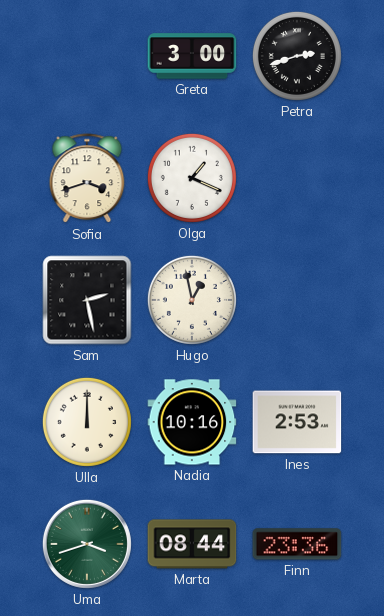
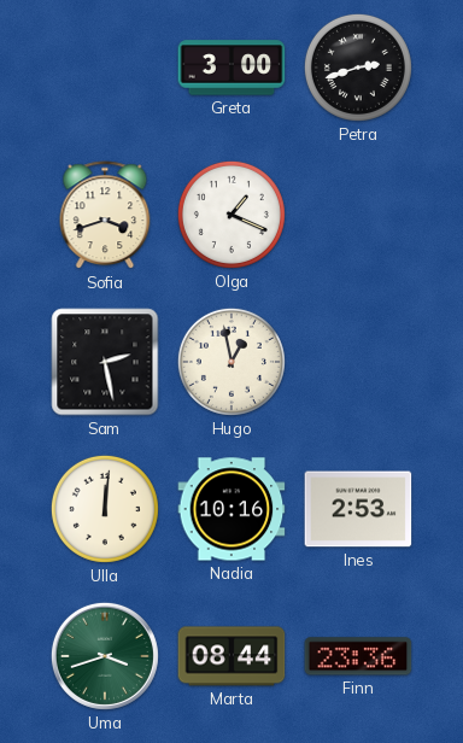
Ulla: 12:00 -> 12:01 (105, 509)
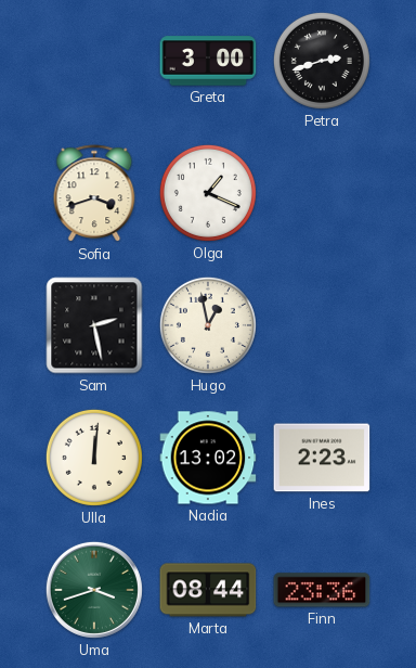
Nadia: 10:16 -> 13:02 (208, 458)
Ines: 2:53 -> 2:23 (322, 458)
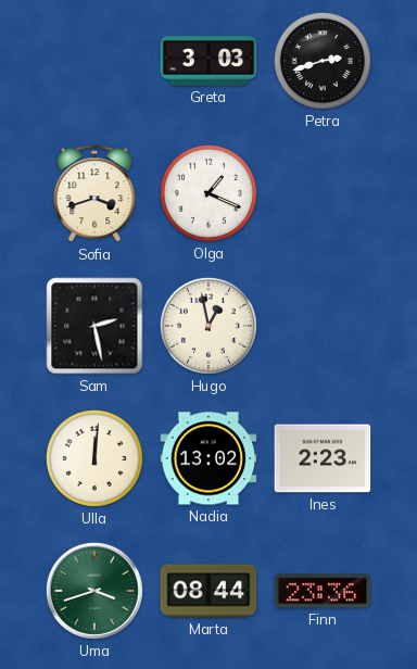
Greta: 3:00 -> 3:03 (208, 61)
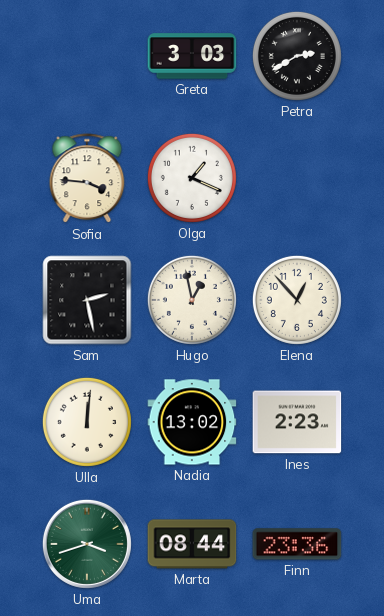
Petra: 2:42 -> 2:40 (297, 56)
Sofia: 3:42 -> 3:46 (87, 179)
Elena: none -> 12:53 (297, 300)
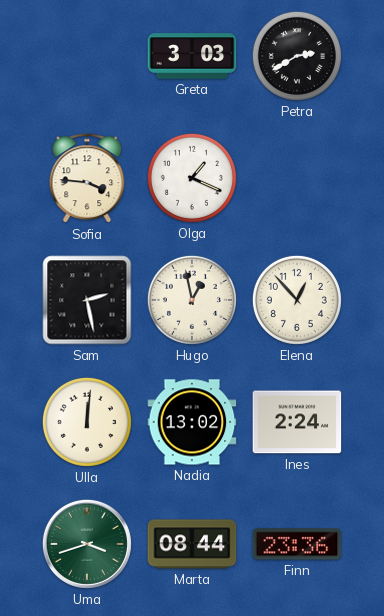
Ines: 2:23 -> 2:24 (297, 422)
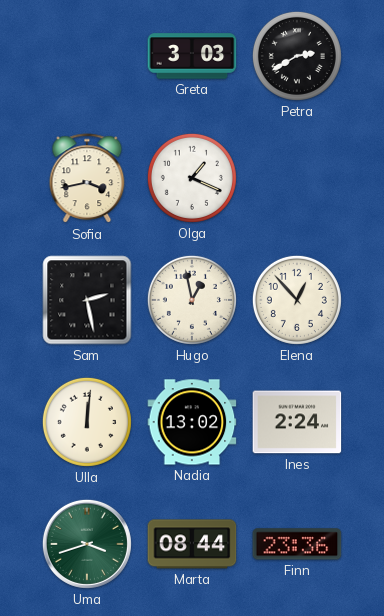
Sofia: 3:46 -> 3:43 (87, 179)
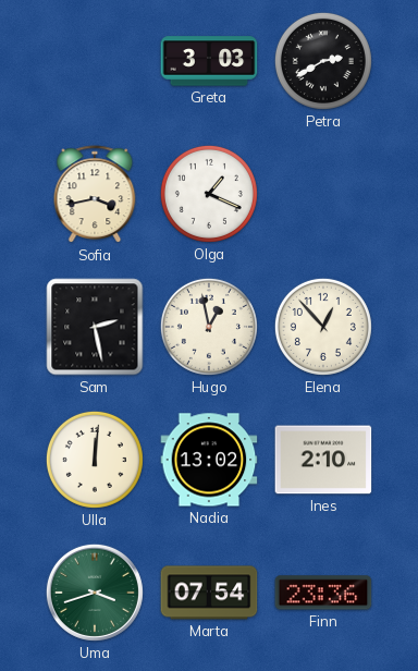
Ines: 2:24 -> 2:10 (323, 460)
Marta: 08:44 -> 07:54 (209, 593)
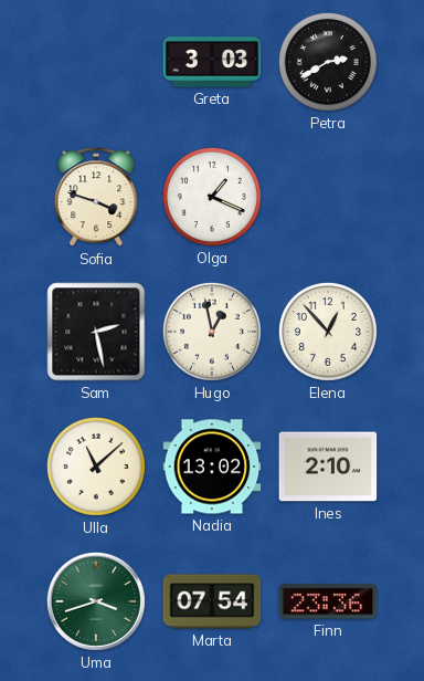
Sofia: 3:43 -> 3:48 (96, 198)
Ulla: 12:01 -> 11:08 (96, 467)
